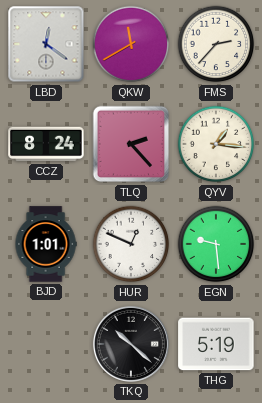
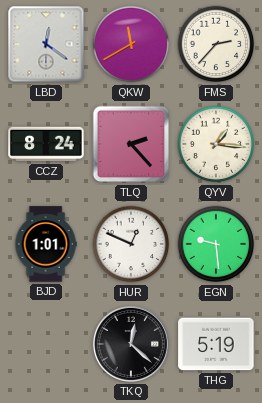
TKQ: 10:22 -> 12:22 (131, 344)
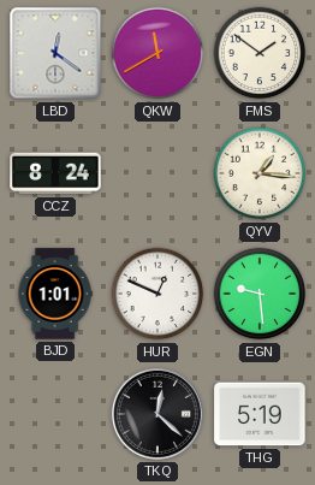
FMS: 2:37 -> 1:51 (260, 53)
TLQ: 2:23 -> none (131, 144)
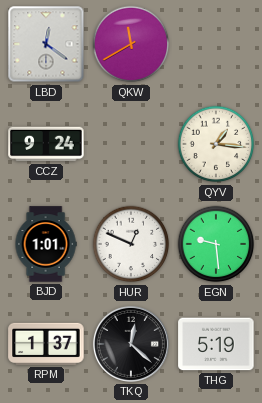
FMS: 1:51 -> none (260, 53)
CCZ: 8:24 -> 9:24 (46, 144)
RPM: none -> 1:37 (46, 344)
